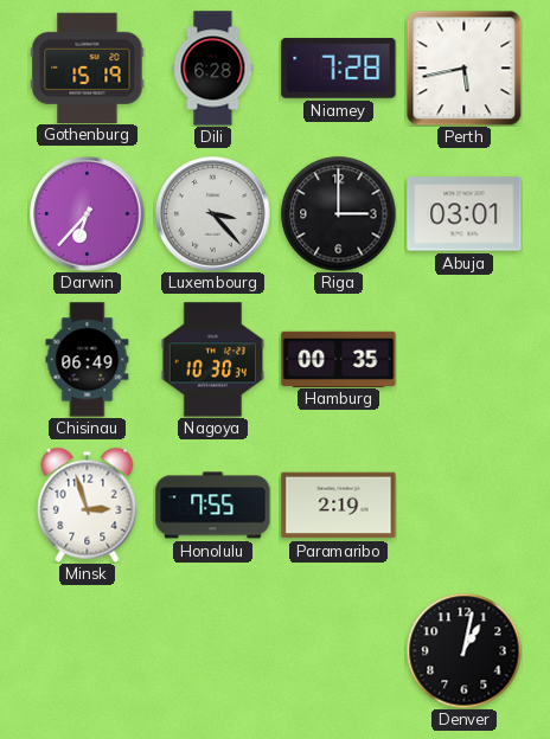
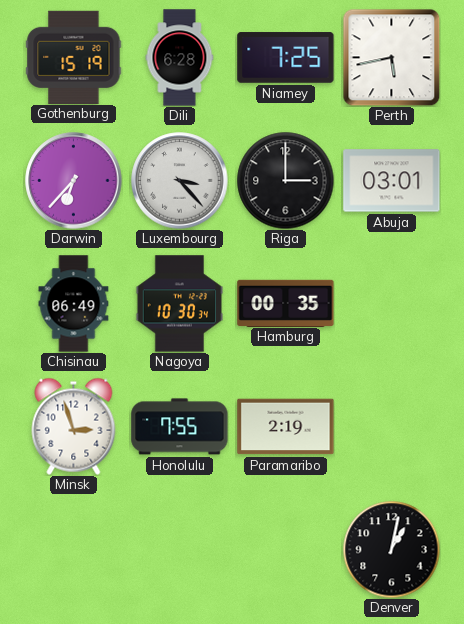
Niamey: 7:28 -> 7:25 (286, 58)
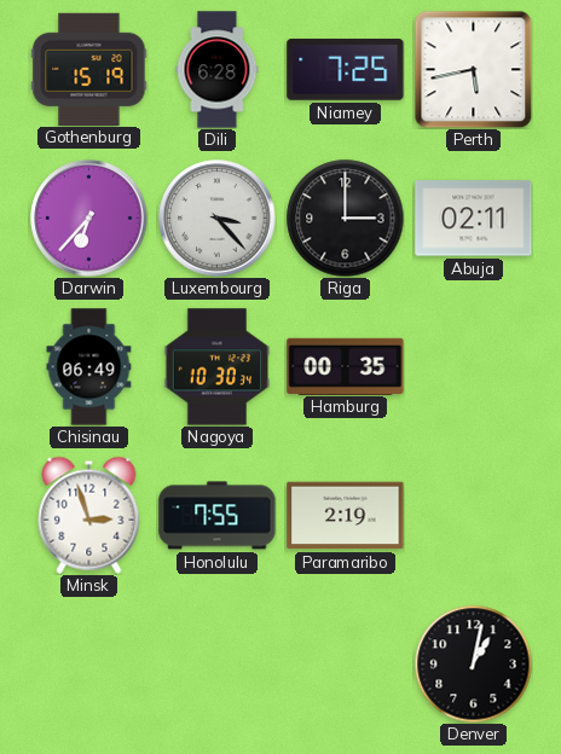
Abuja: 03:01 -> 02:11 (474, 219)
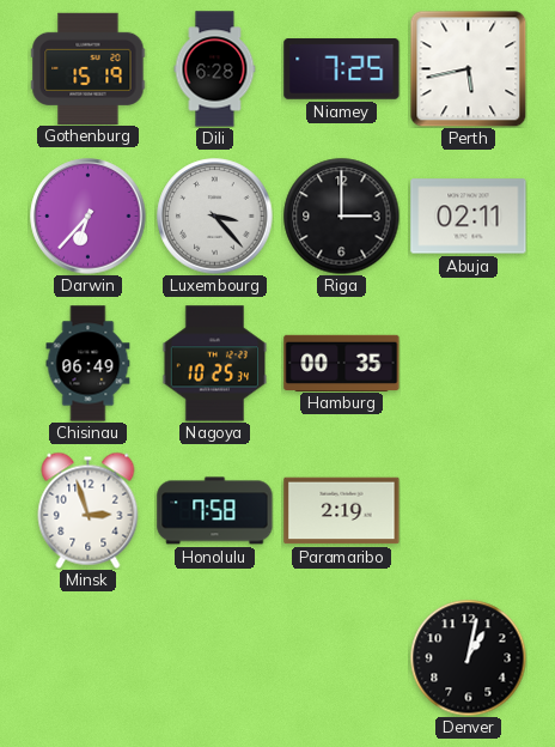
Nagoya: 10:30 -> 10:25 (215, 364)
Honolulu: 7:55 -> 7:58 (215, 511)
